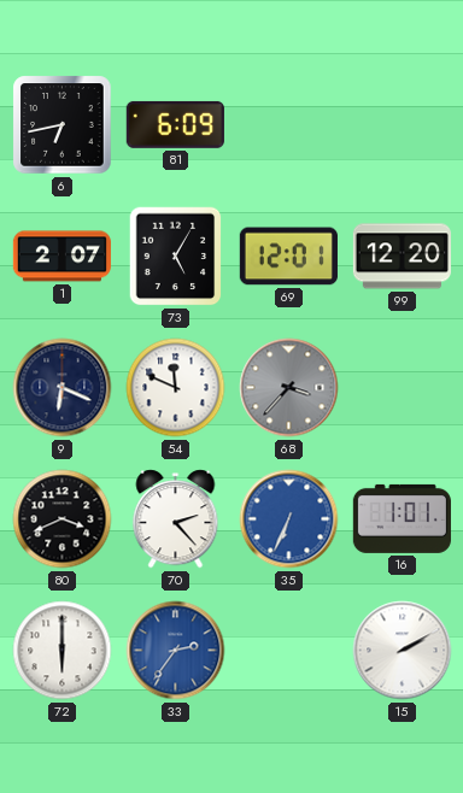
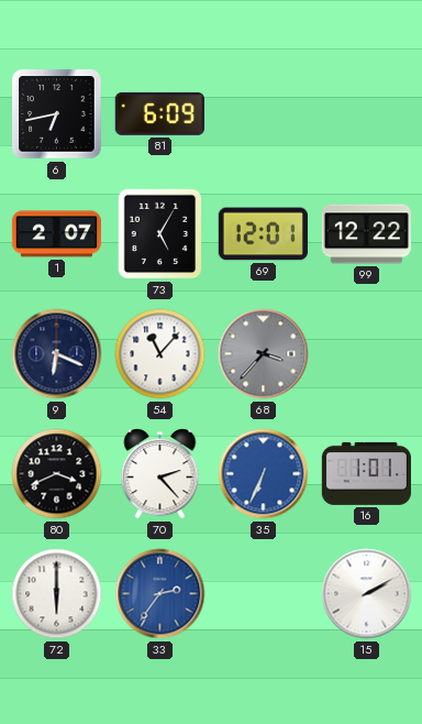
99: 12:20 -> 12:22 (366, 234)
54: 11:49 -> 11:07 (160, 354)
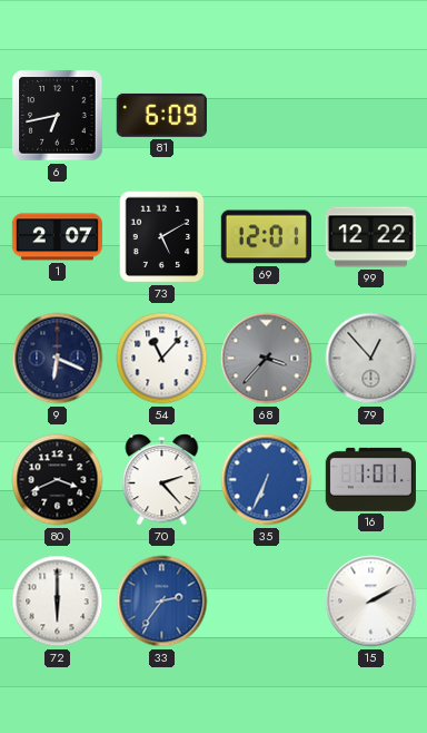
73: 5:05 -> 5:10 (162, 237)
79: none -> 12:53 (371, 359)
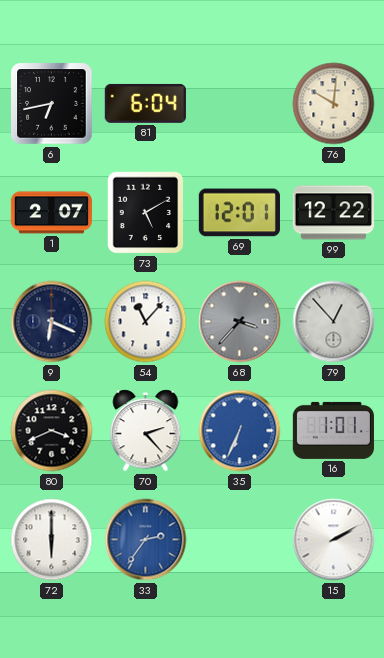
81: 6:09 -> 6:04 (145, 103)
76: none -> 10:01 (334, 104)
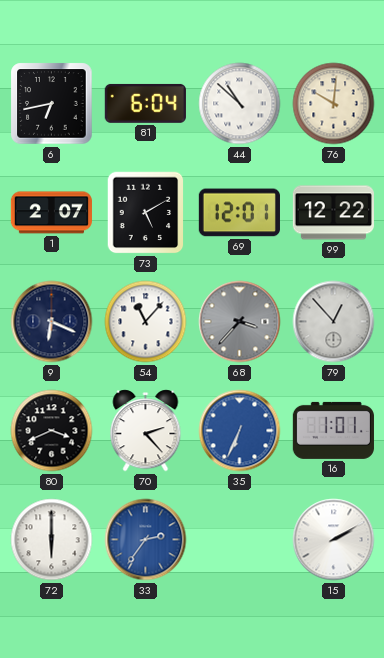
44: none -> 10:52 (240, 104)
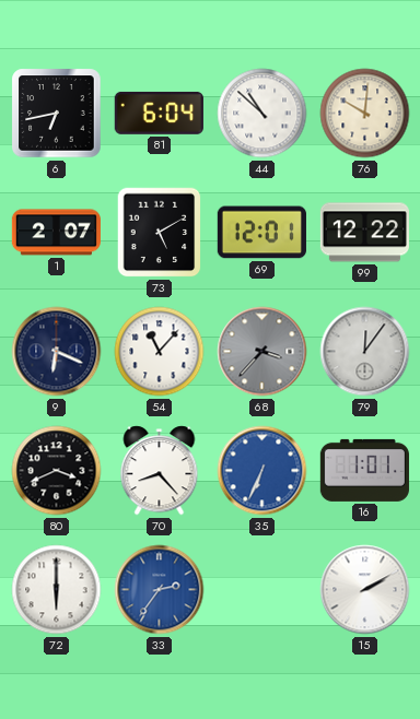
79: 12:53 -> 12:06 (365, 352)
70: 2:23 -> 8:23 (160, 471)
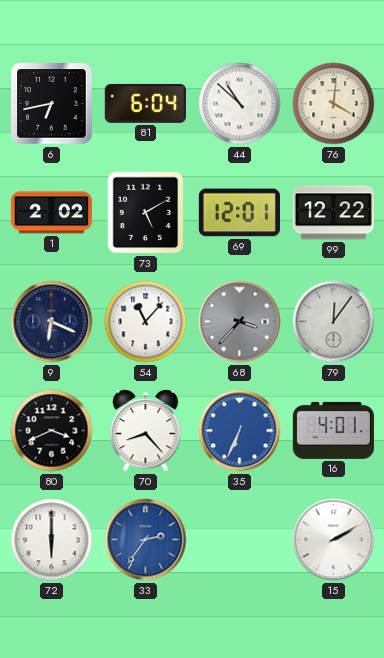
76: 10:01 -> 4:01 (334, 104)
1: 2:07 -> 2:02 (51, 213)
16: 1:01 -> 4:01 (333, 430)
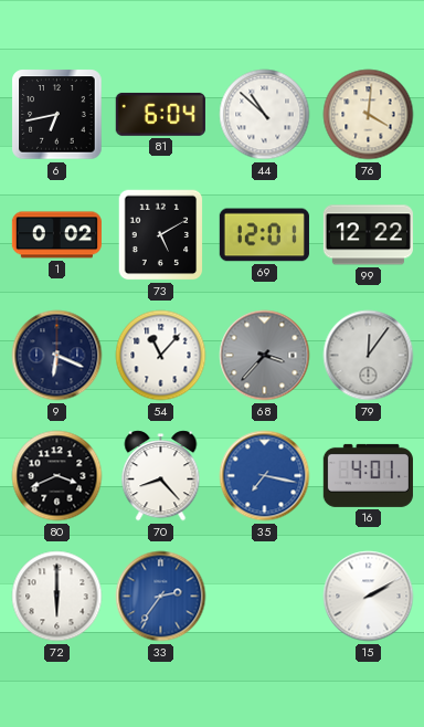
1: 2:02 -> 0:02 (56, 235)
35: 6:34 -> 7:17 (265, 476)
